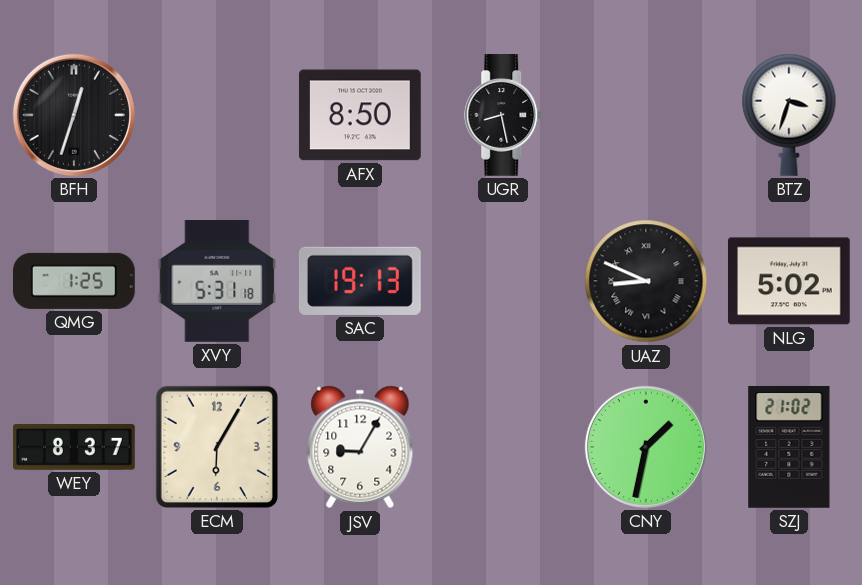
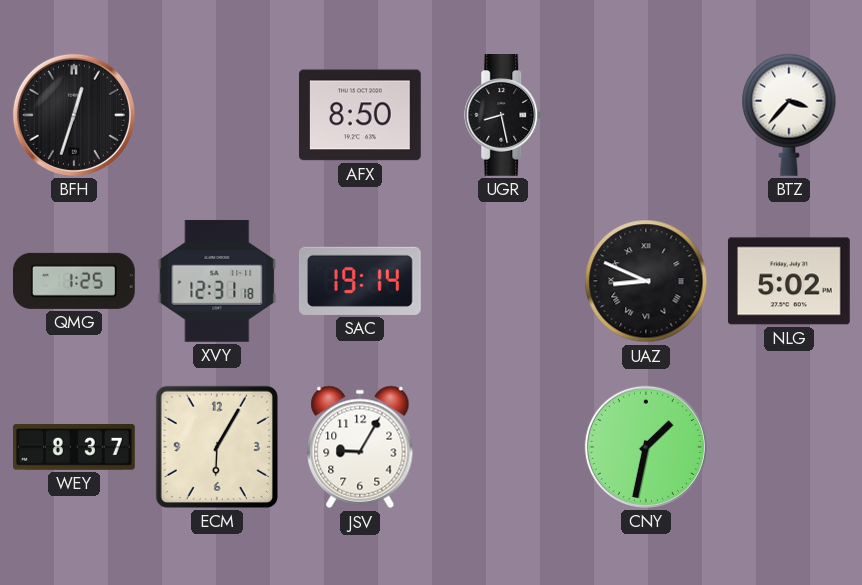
BTZ: 3:33 -> 3:37 (789, 115)
XVY: 5:31 -> 12:31 (217, 281)
SAC: 19:13 -> 19:14 (360, 281)
SZJ: 21:02 -> none (789, 447)
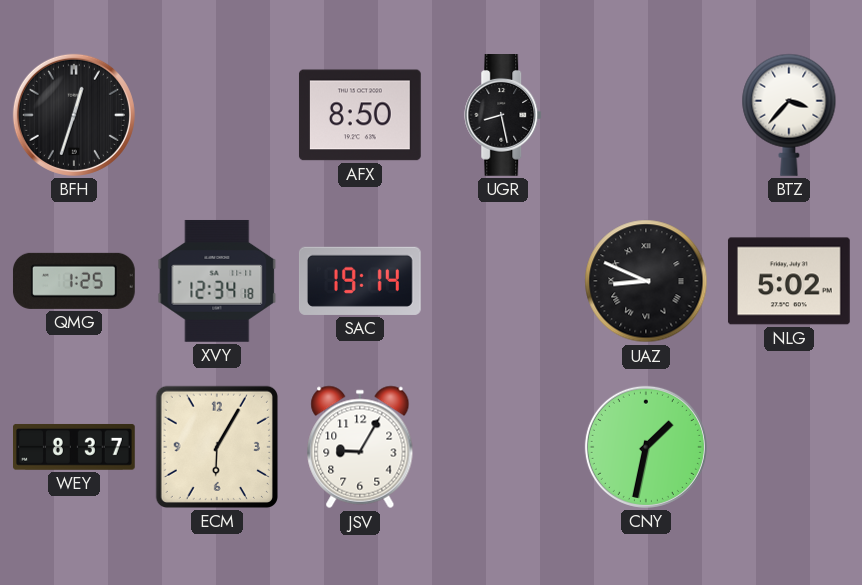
XVY: 12:31 -> 12:34 (217, 281)
